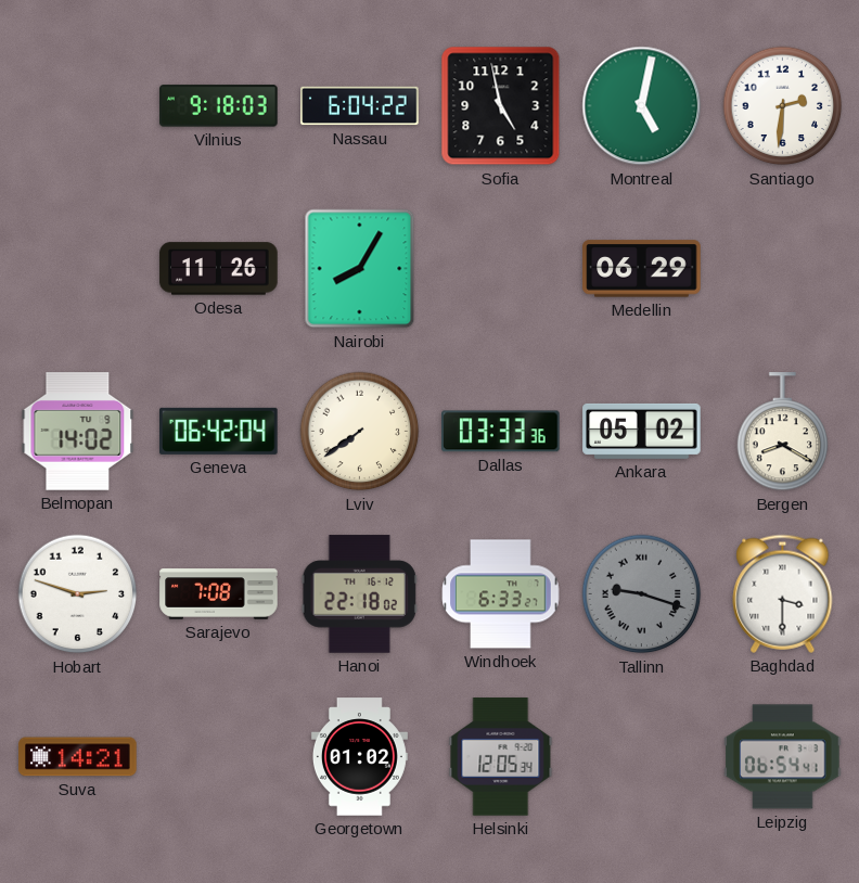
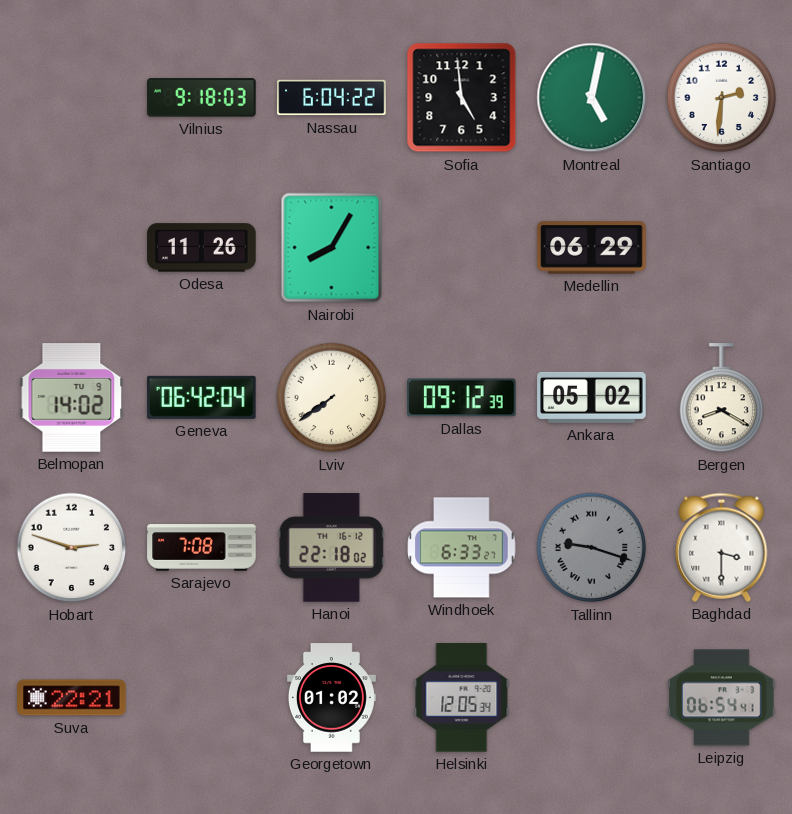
Sofia: 4:58 -> 4:59 (462, 98)
Dallas: 03:33 -> 09:12 (462, 398)
Suva: 14:21 -> 22:21 (72, 698)
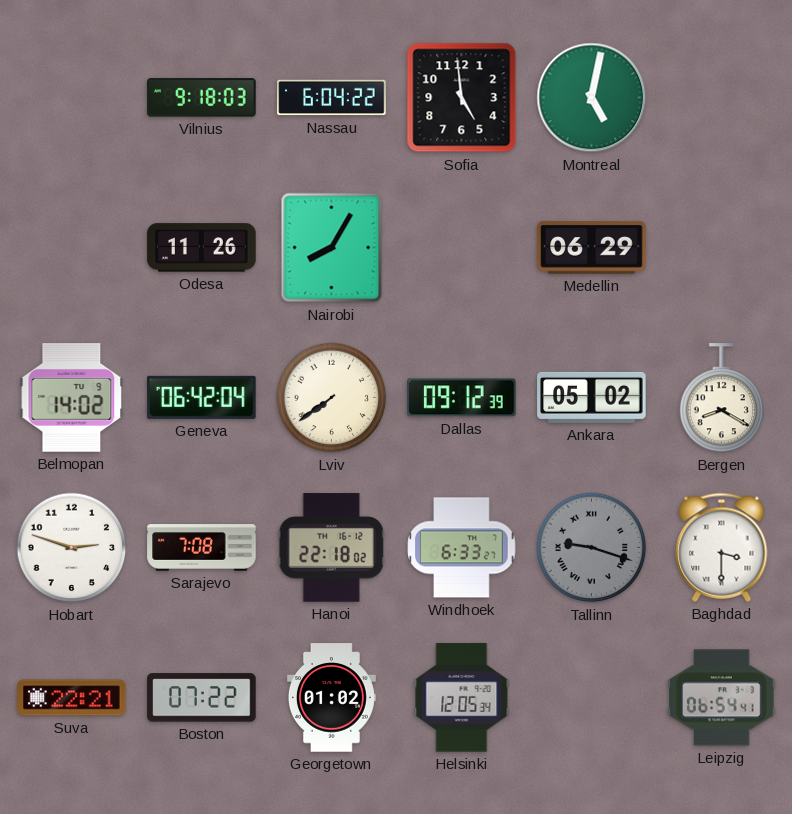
Santiago: 2:31 -> none (722, 98)
Boston: none -> 07:22 (202, 698)
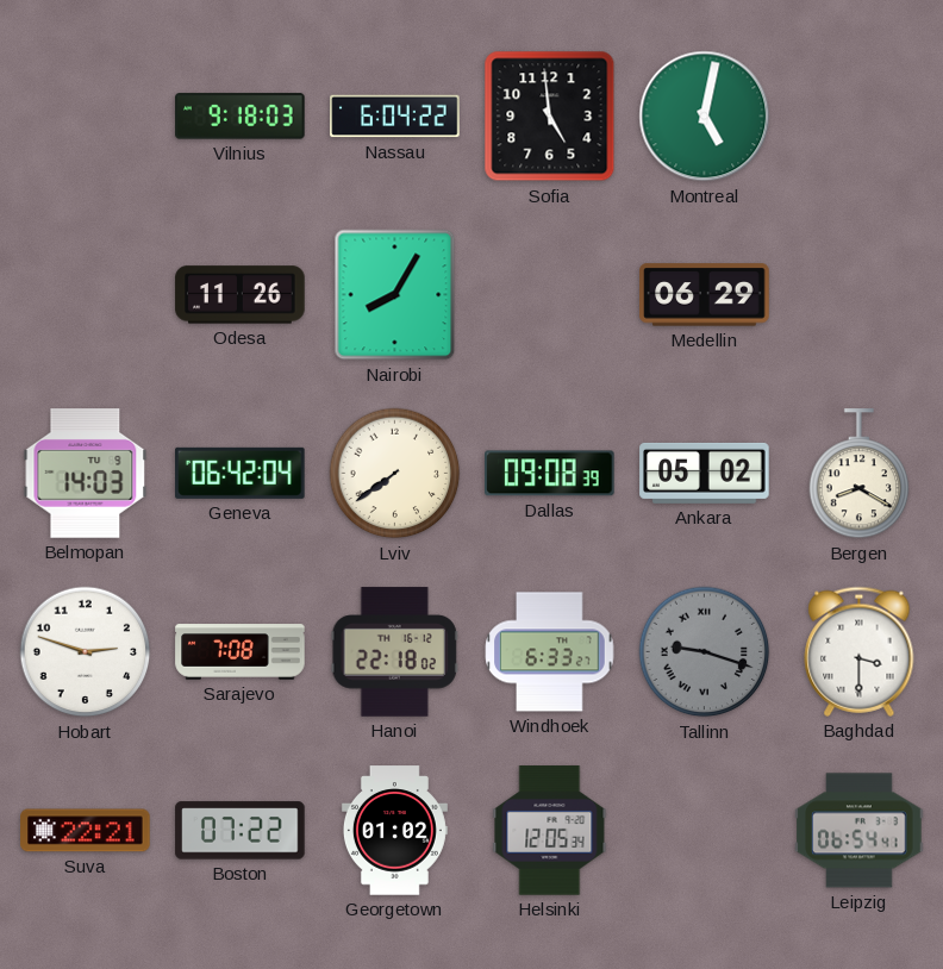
Belmopan: 14:02 -> 14:03 (86, 474)
Dallas: 09:12 -> 09:08 (550, 474)
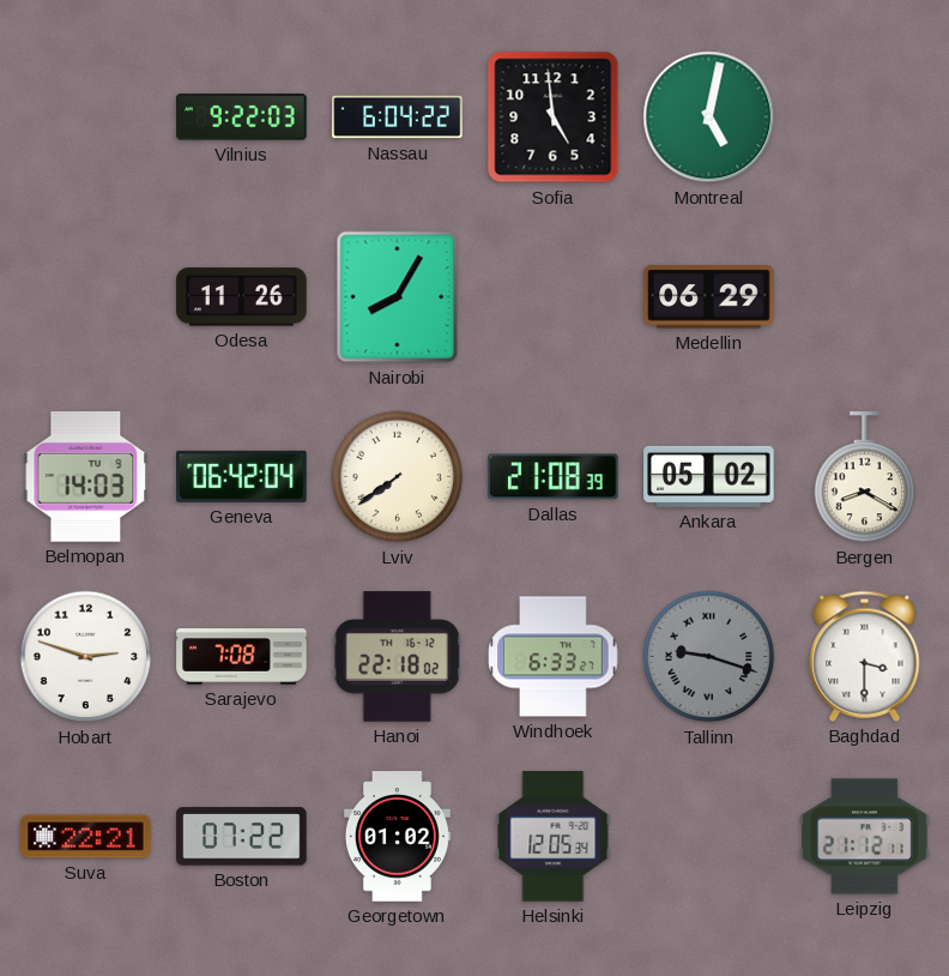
Vilnius: 9:18 -> 9:22 (242, 118)
Dallas: 09:08 -> 21:08 (554, 477)
Leipzig: 06:54 -> 21:12 (865, 837)
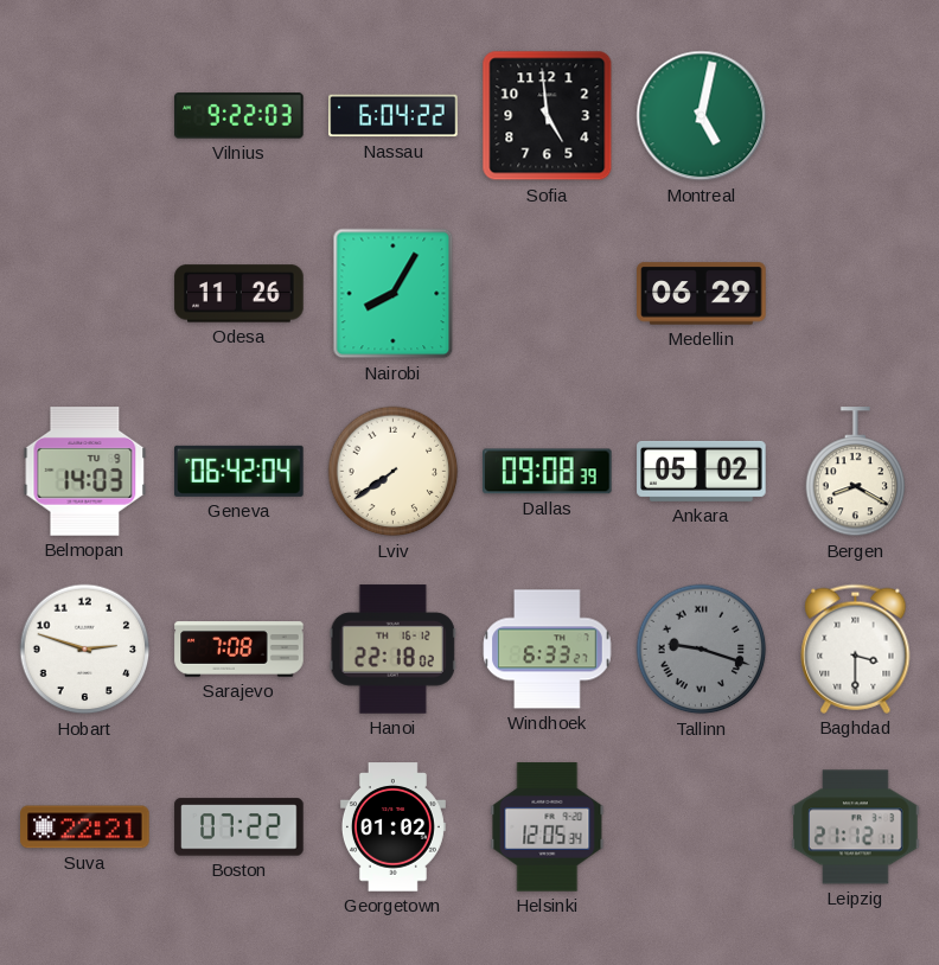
Dallas: 21:08 -> 09:08 (548, 472)
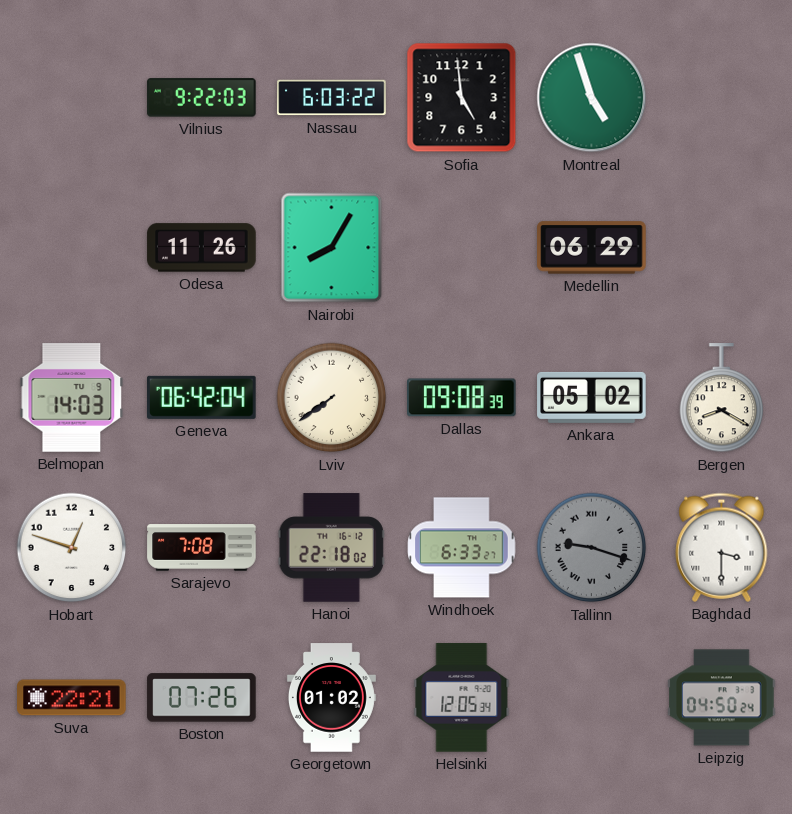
Nassau: 6:04 -> 6:03 (332, 98)
Montreal: 5:02 -> 4:57 (592, 98)
Hobart: 2:48 -> 12:48 (72, 548)
Boston: 07:22 -> 07:26 (202, 698)
Leipzig: 21:12 -> 04:50 (722, 698)
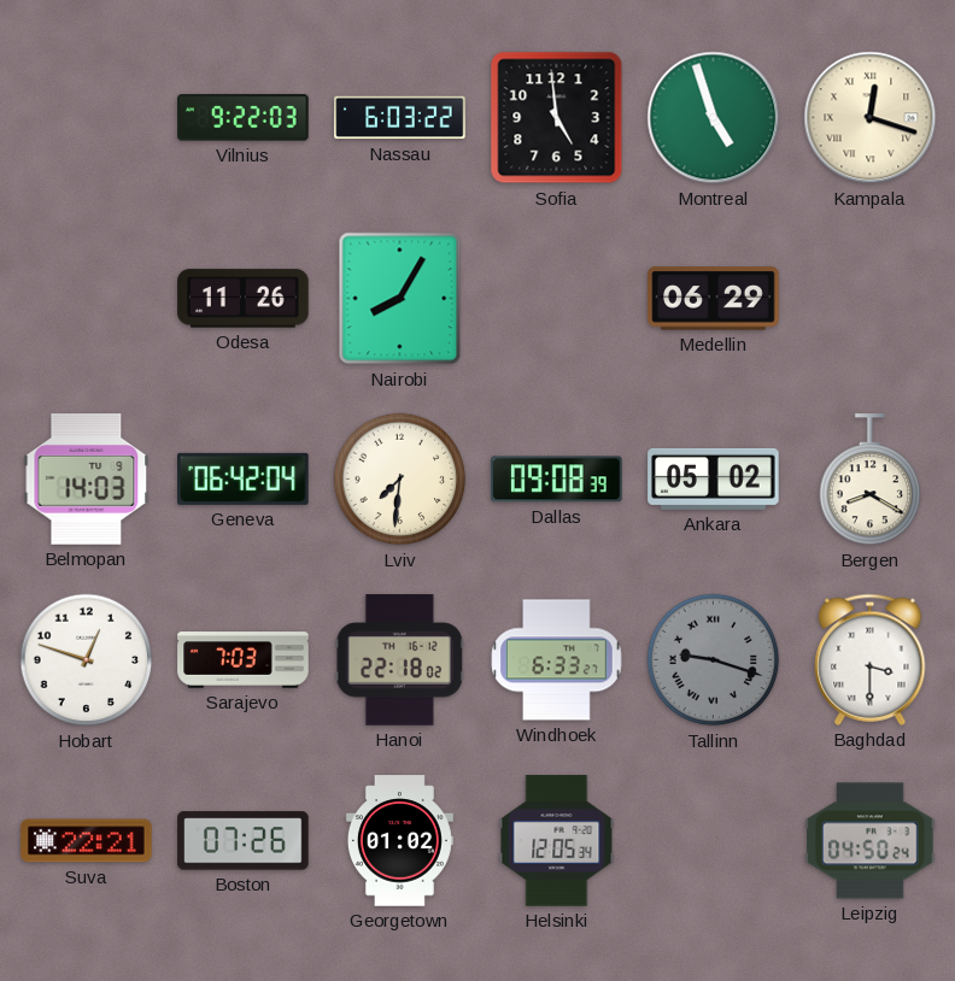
Kampala: none -> 12:18 (871, 118)
Lviv: 7:39 -> 7:31 (400, 480)
Sarajevo: 7:08 -> 7:03 (244, 660)
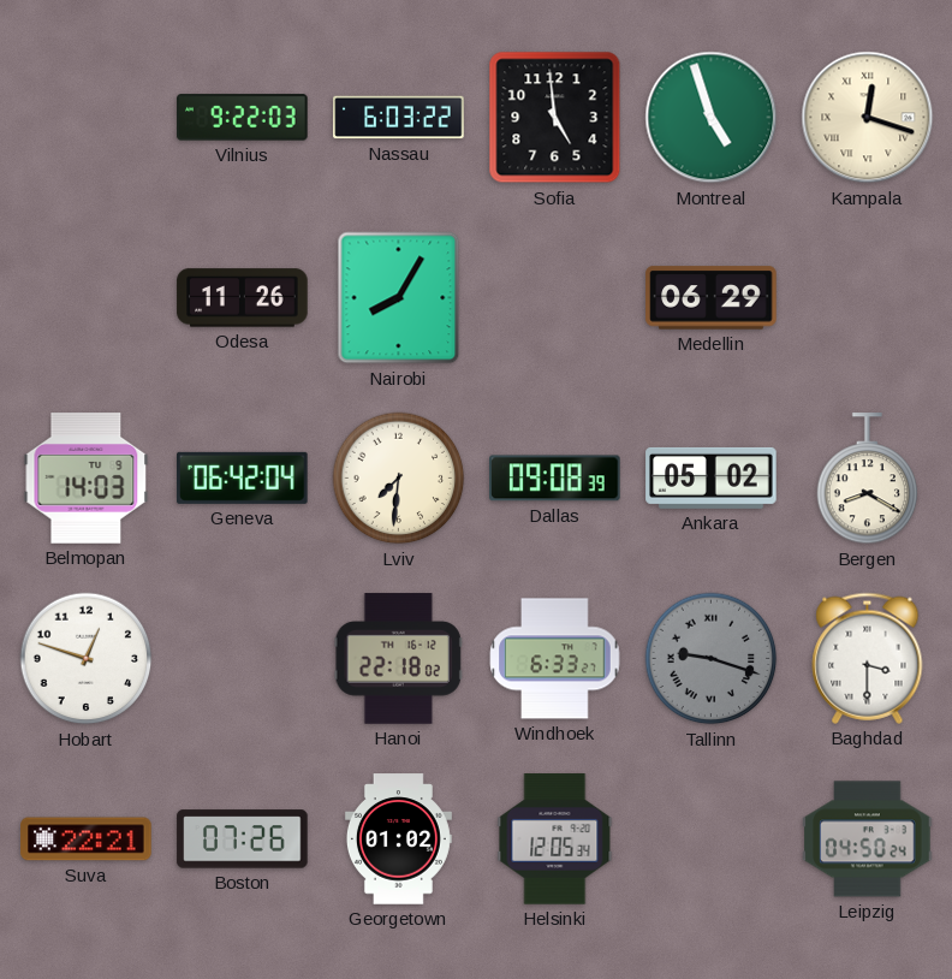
Sarajevo: 7:03 -> none (244, 660)
